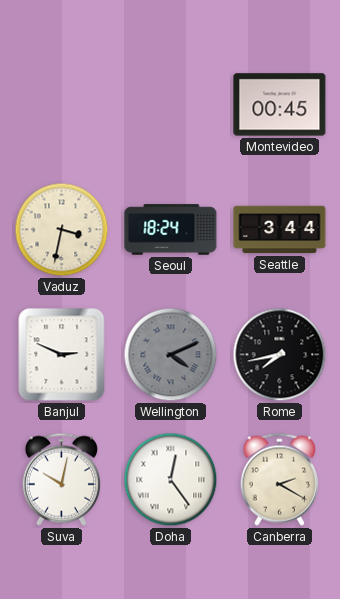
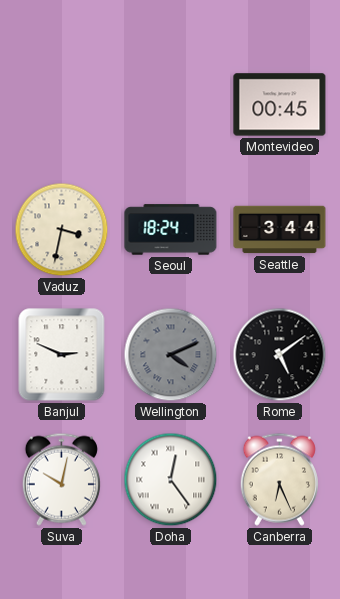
Rome: 7:43 -> 5:09 (280, 355)
Canberra: 2:20 -> 6:26 (279, 479)
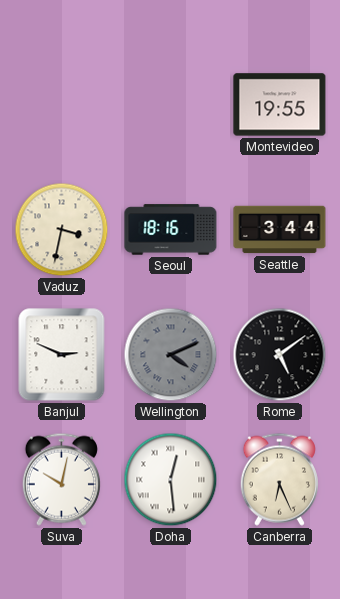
Montevideo: 00:45 -> 19:55 (280, 105)
Seoul: 18:24 -> 18:16 (171, 230)
Doha: 12:24 -> 12:29 (171, 480)
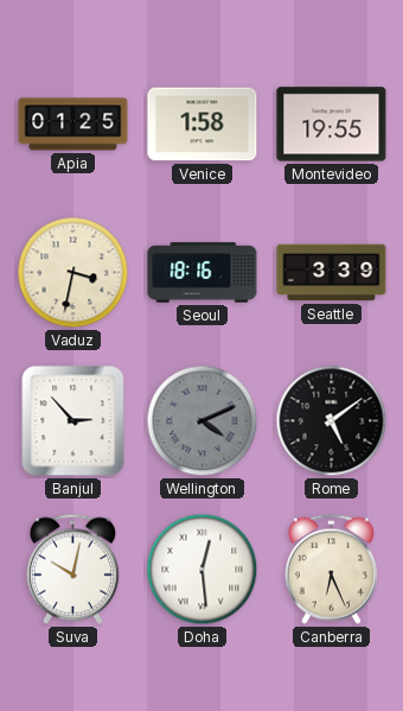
Apia: none -> 01:25 (73, 125)
Venice: none -> 1:58 (203, 125)
Seattle: 3:44 -> 3:39 (332, 273)
Banjul: 2:49 -> 2:53 (73, 421)
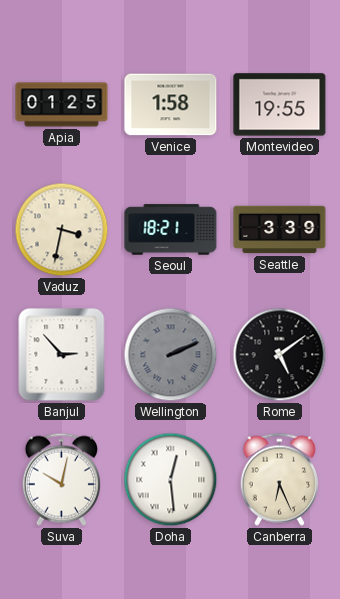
Seoul: 18:16 -> 18:21 (171, 230)
Wellington: 4:11 -> 2:11 (171, 355)
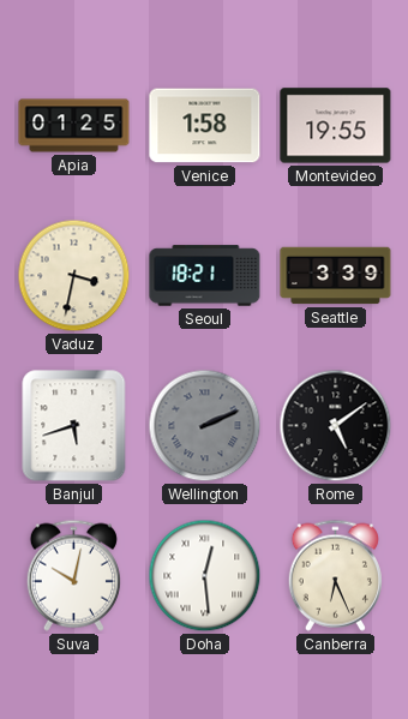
Banjul: 2:53 -> 5:42 (74, 426)
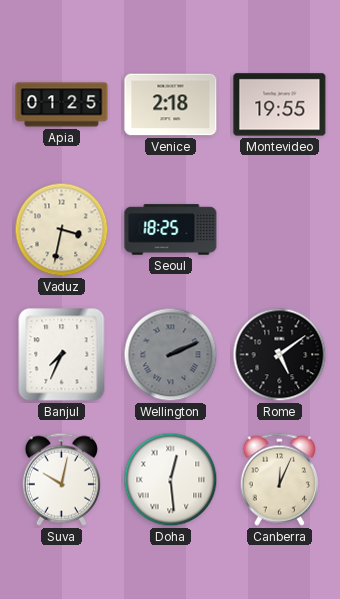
Venice: 1:58 -> 2:18 (171, 105)
Seoul: 18:21 -> 18:25 (171, 230)
Seattle: 3:39 -> none (336, 276)
Banjul: 5:42 -> 7:34 (62, 355)
Canberra: 6:26 -> 12:04 (279, 479)
